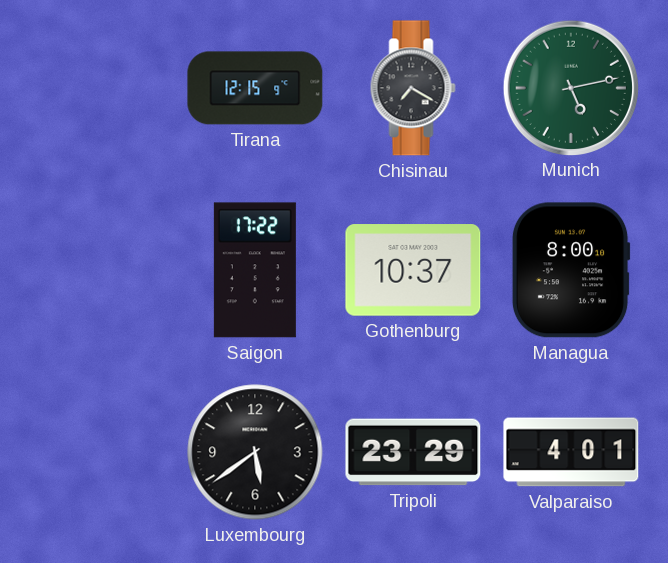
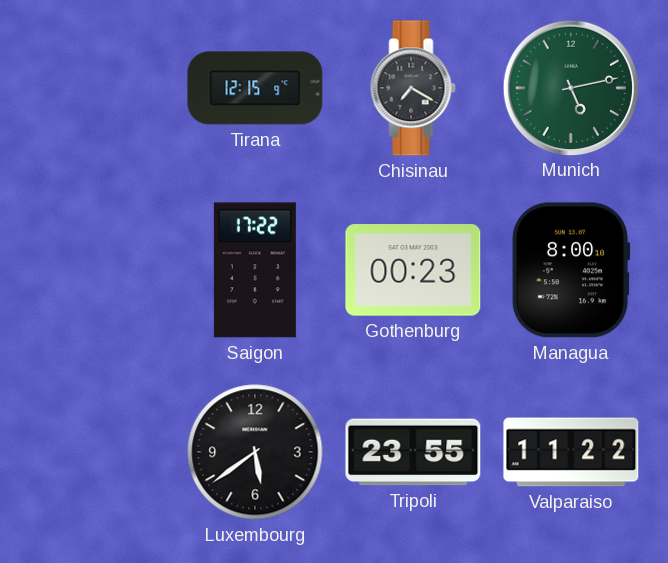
Gothenburg: 10:37 -> 00:23 (413, 270)
Tripoli: 23:29 -> 23:55 (413, 452)
Valparaiso: 4:01 -> 11:22 (571, 452)
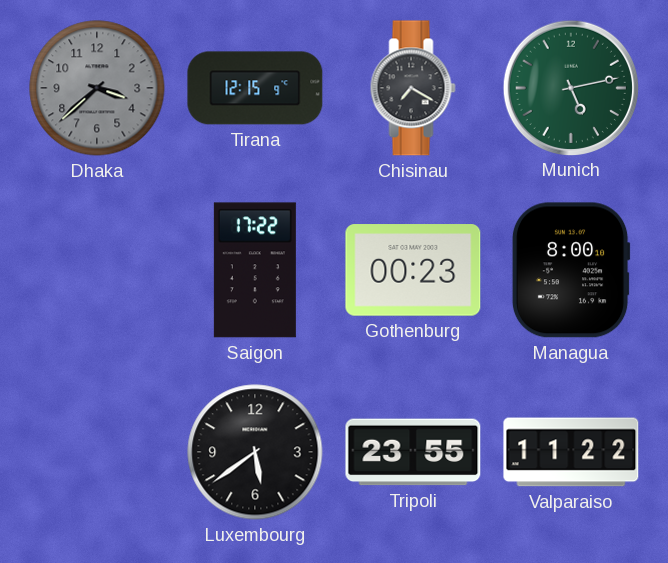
Dhaka: none -> 3:38 (97, 88)
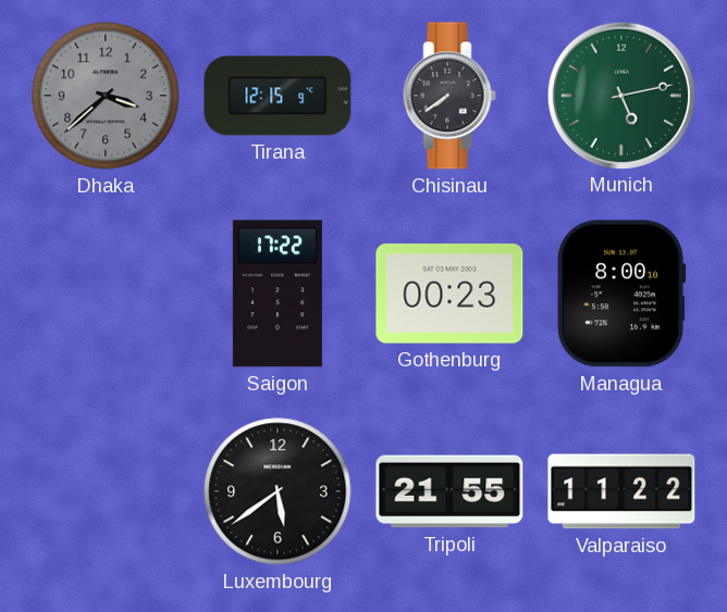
Chisinau: 7:20 -> 7:39 (449, 96)
Tripoli: 23:55 -> 21:55 (449, 491)
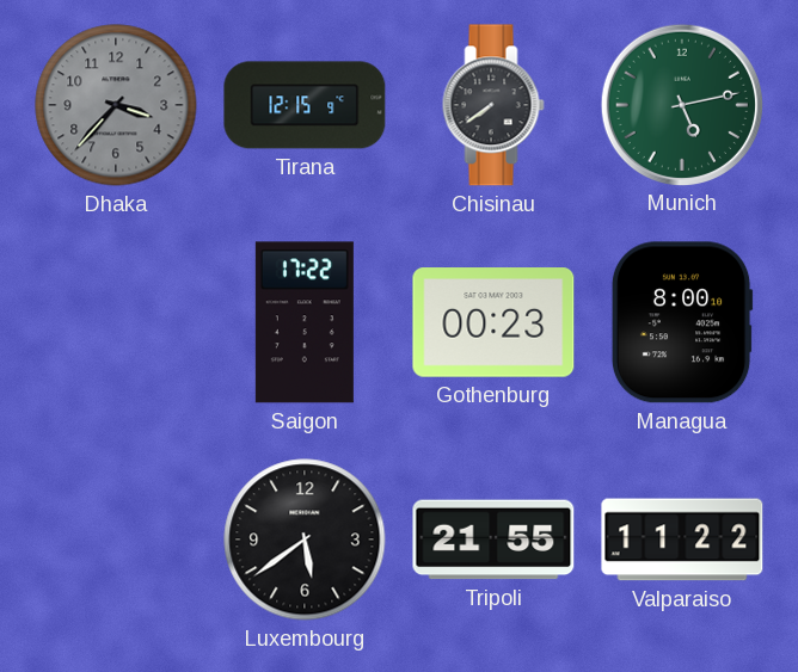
Dhaka: 3:38 -> 3:37 (116, 105)
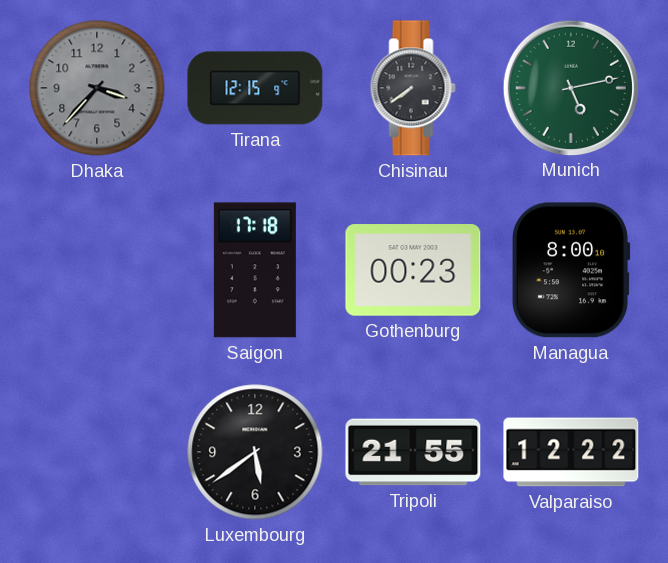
Saigon: 17:22 -> 17:18 (255, 270)
Valparaiso: 11:22 -> 12:22 (571, 452)
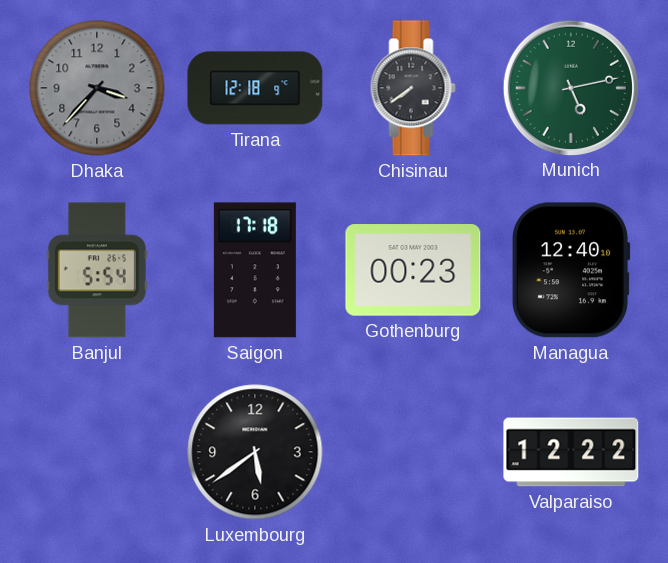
Tirana: 12:15 -> 12:18 (255, 88)
Banjul: none -> 5:54 (97, 270)
Managua: 8:00 -> 12:40 (571, 270)
Tripoli: 21:55 -> none (413, 452)
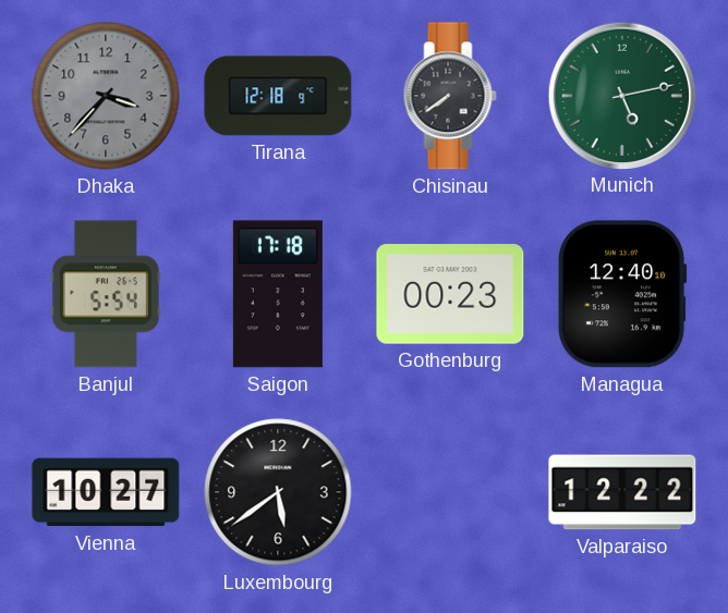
Vienna: none -> 10:27 (106, 492)
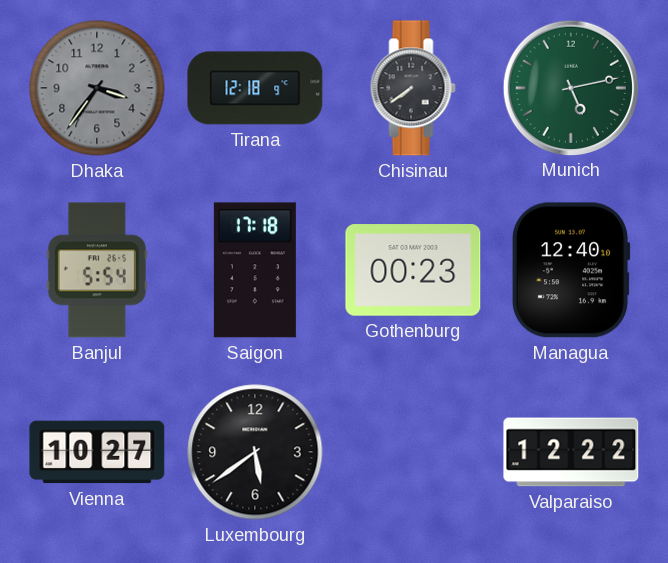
Dhaka: 3:37 -> 3:36 (97, 88)
